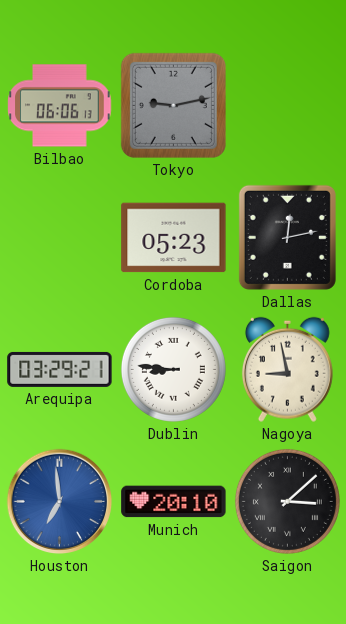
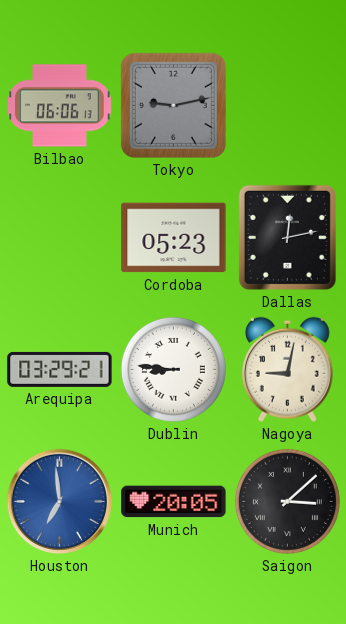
Nagoya: 8:58 -> 9:02 (287, 369)
Munich: 20:10 -> 20:05 (174, 502)
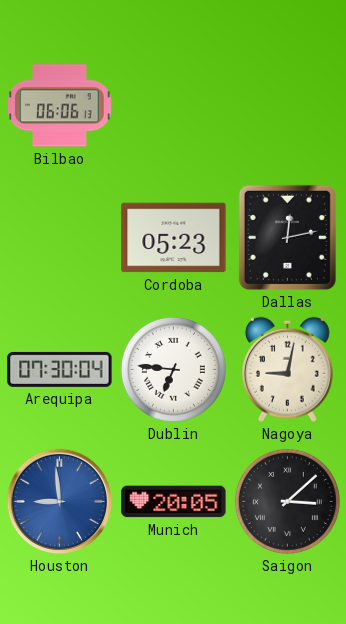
Tokyo: 9:13 -> none (173, 105)
Arequipa: 03:29 -> 07:30 (60, 369)
Dublin: 8:46 -> 6:46 (173, 369)
Houston: 6:59 -> 8:59 (60, 502)
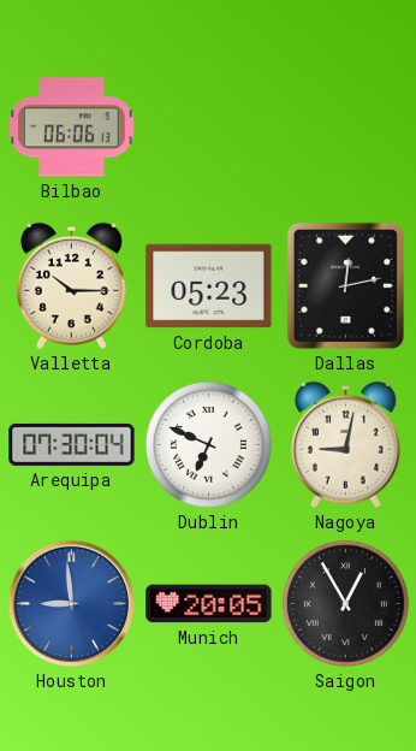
Valletta: none -> 10:15 (71, 285)
Dublin: 6:46 -> 6:49 (208, 444)
Saigon: 3:08 -> 12:55 (345, 603)
